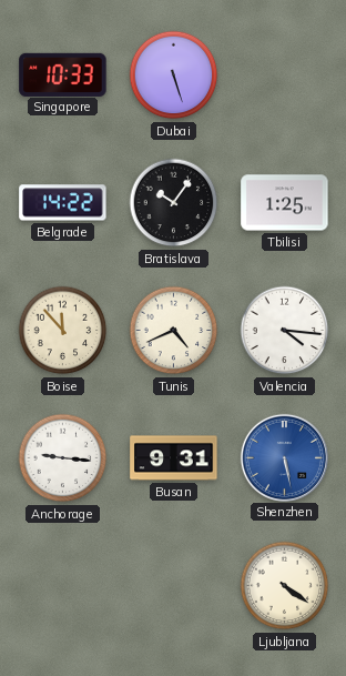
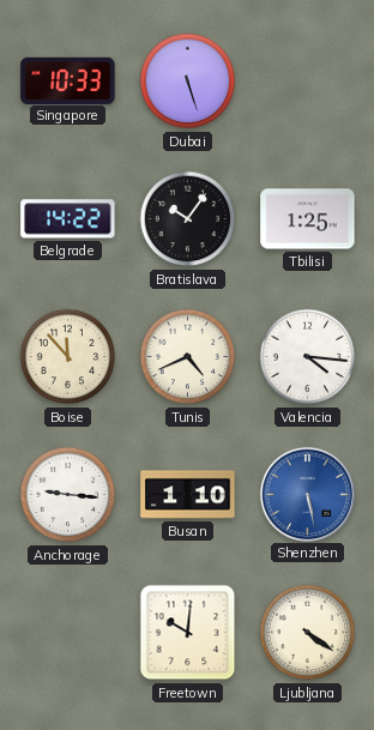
Busan: 9:31 -> 1:10 (188, 495)
Freetown: none -> 10:01 (188, 633)
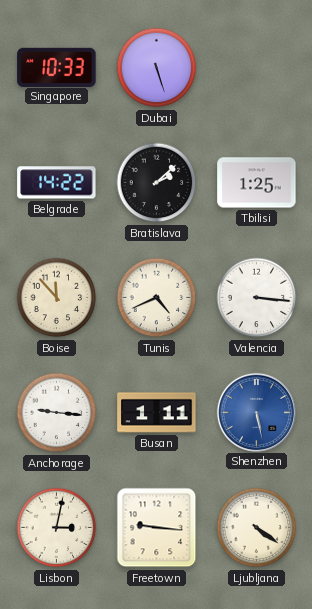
Bratislava: 10:06 -> 2:08 (157, 183)
Valencia: 4:16 -> 3:16 (257, 298)
Busan: 1:10 -> 1:11 (157, 413)
Lisbon: none -> 3:02 (57, 528)
Freetown: 10:01 -> 9:16 (157, 528)
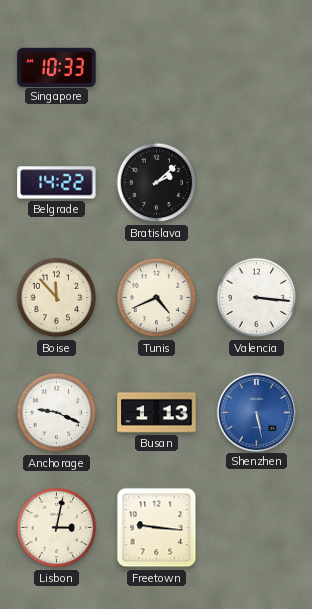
Dubai: 5:27 -> none (157, 68)
Tbilisi: 1:25 -> none (257, 183)
Anchorage: 9:16 -> 9:19 (57, 413)
Busan: 1:11 -> 1:13 (157, 413)
Ljubljana: 4:21 -> none (257, 528)
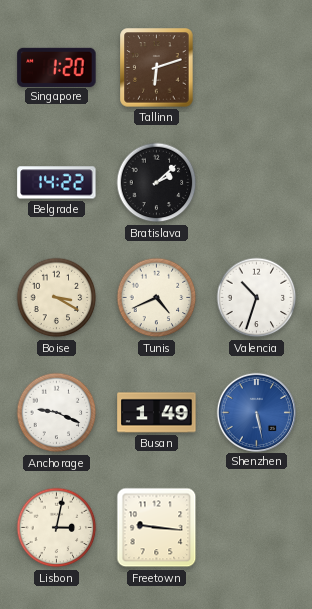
Singapore: 10:33 -> 1:20 (57, 67)
Tallinn: none -> 6:12 (157, 68)
Boise: 11:53 -> 3:20 (57, 298)
Valencia: 3:16 -> 10:33 (257, 298)
Busan: 1:13 -> 1:49 (157, 413)
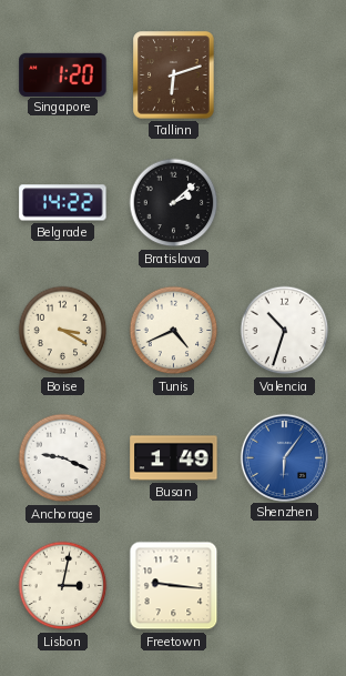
Shenzhen: 5:28 -> 6:06 (284, 457)
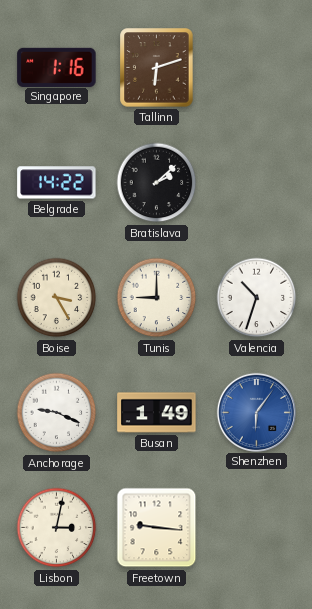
Singapore: 1:20 -> 1:16 (57, 67)
Boise: 3:20 -> 3:25 (57, 298)
Tunis: 4:41 -> 9:00 (157, 298)
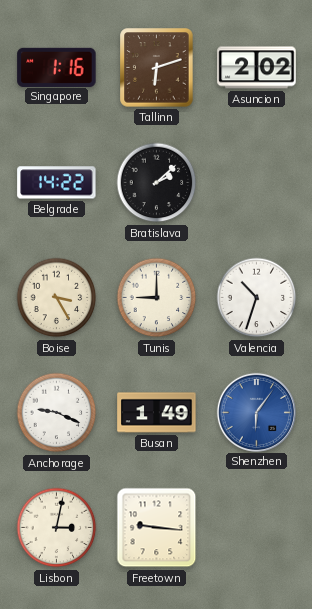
Asuncion: none -> 2:02 (257, 68)
